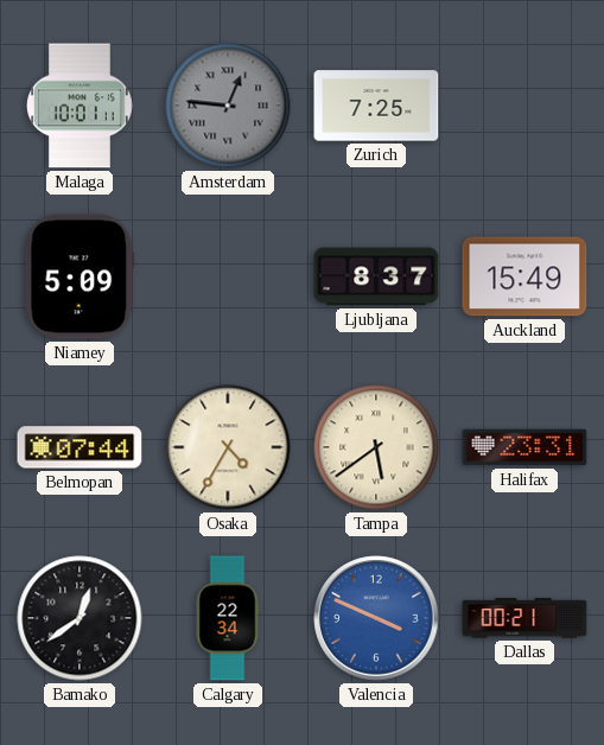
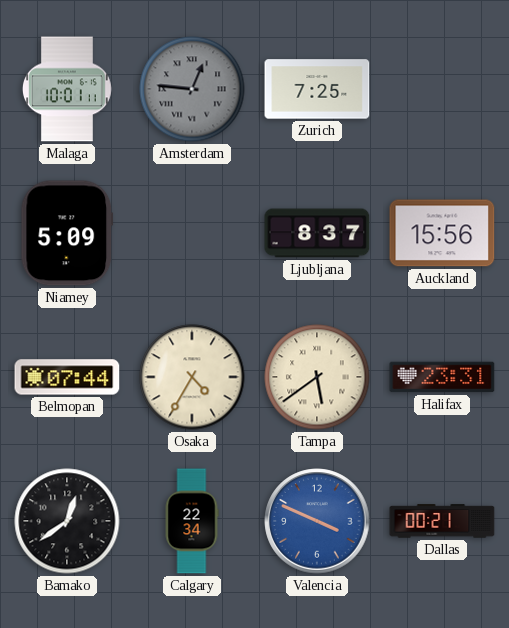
Auckland: 15:49 -> 15:56 (442, 233)
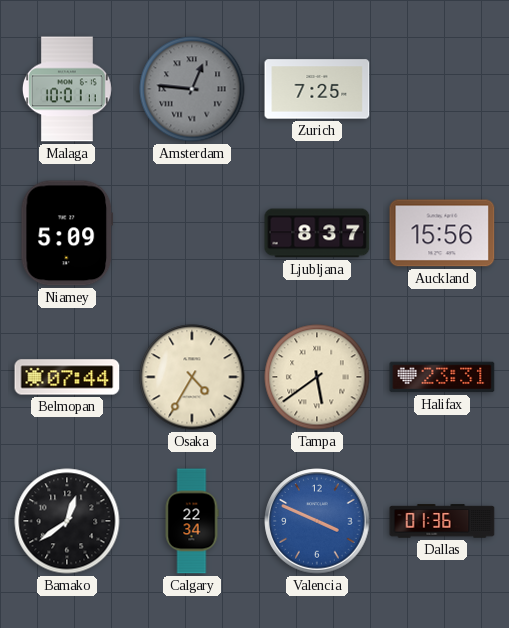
Dallas: 00:21 -> 01:36 (442, 521)
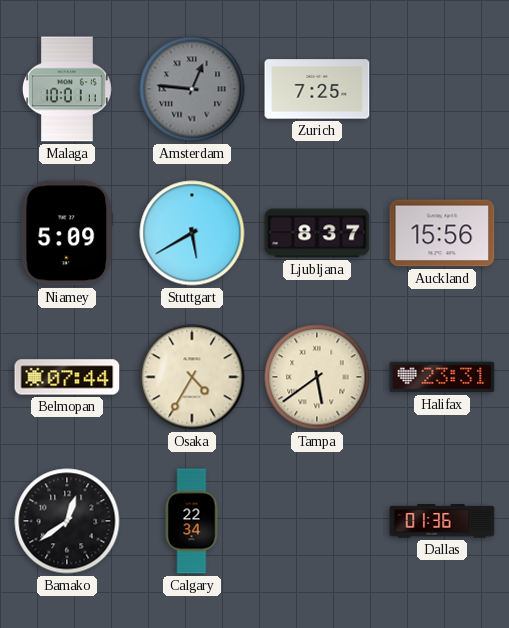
Stuttgart: none -> 5:40 (192, 233)
Valencia: 3:49 -> none (317, 521)
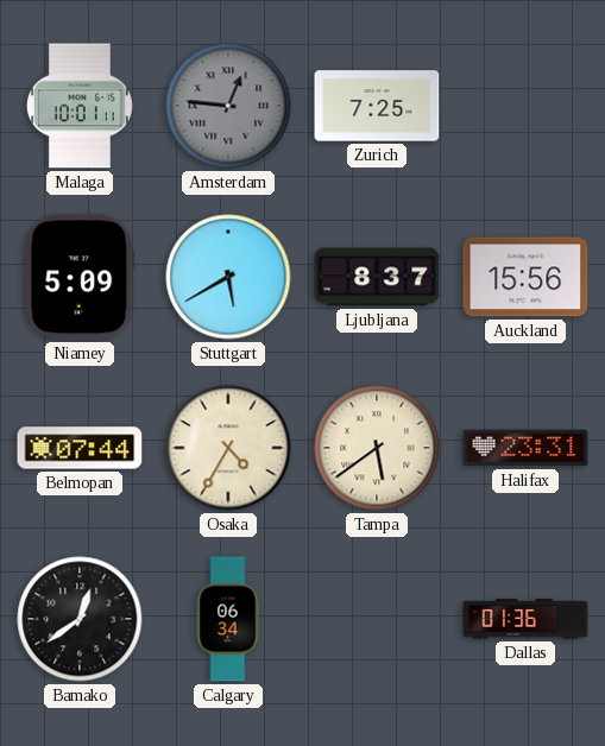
Calgary: 22:34 -> 06:34 (228, 619)
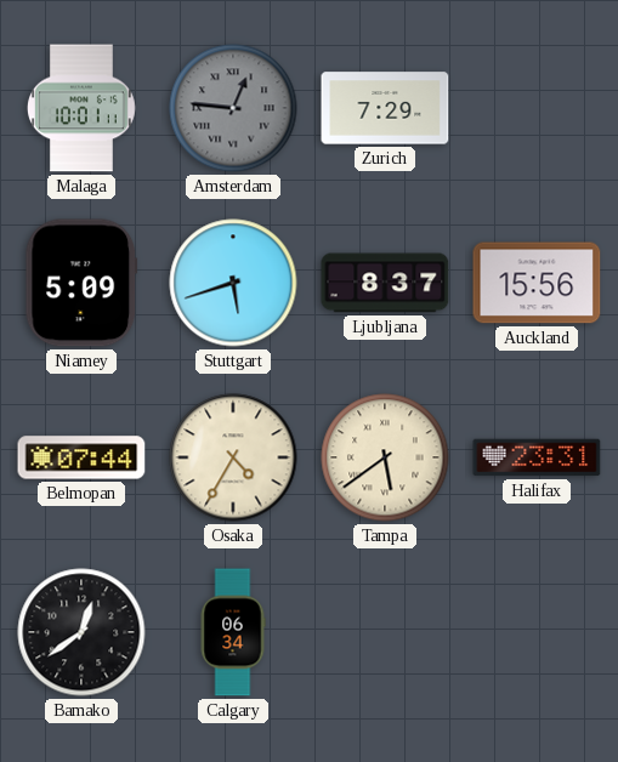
Zurich: 7:25 -> 7:29 (385, 108)
Stuttgart: 5:40 -> 5:42 (233, 283)
Dallas: 01:36 -> none (525, 619)
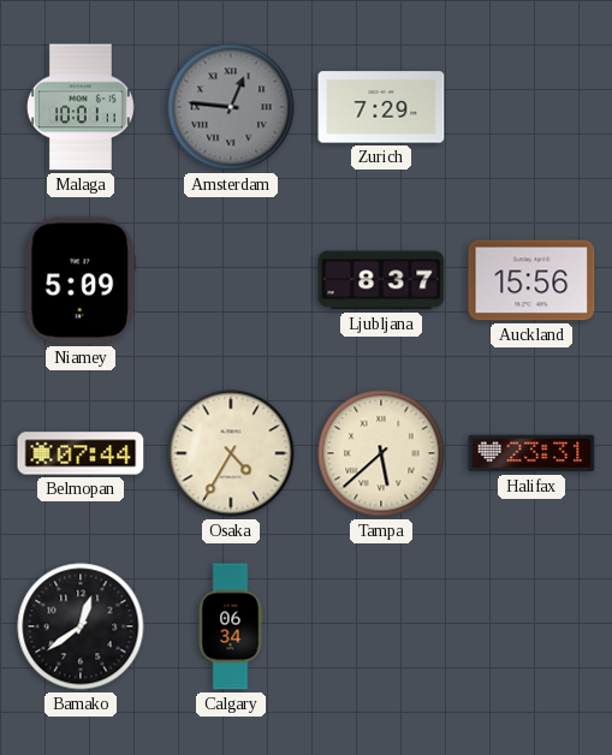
Stuttgart: 5:42 -> none (233, 283)
Tampa: 5:39 -> 5:38 (381, 453)
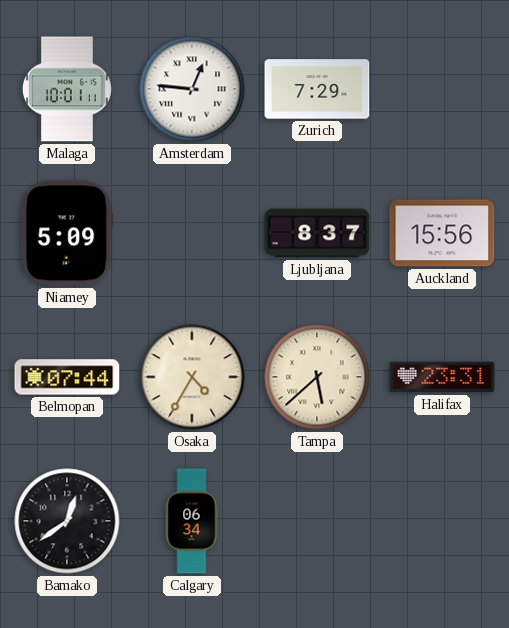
Amsterdam dial: grey -> white (192, 89)
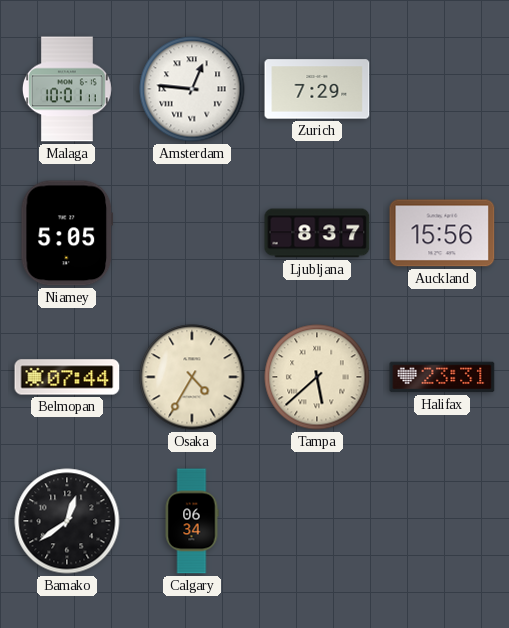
Niamey: 5:09 -> 5:05 (67, 233)
